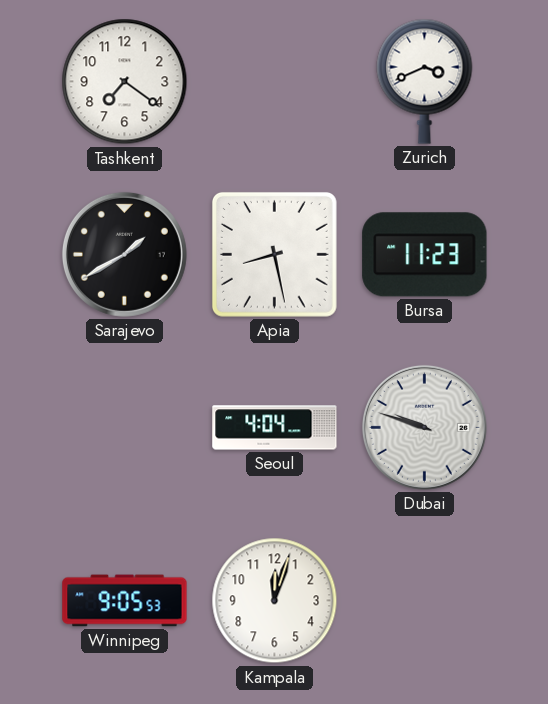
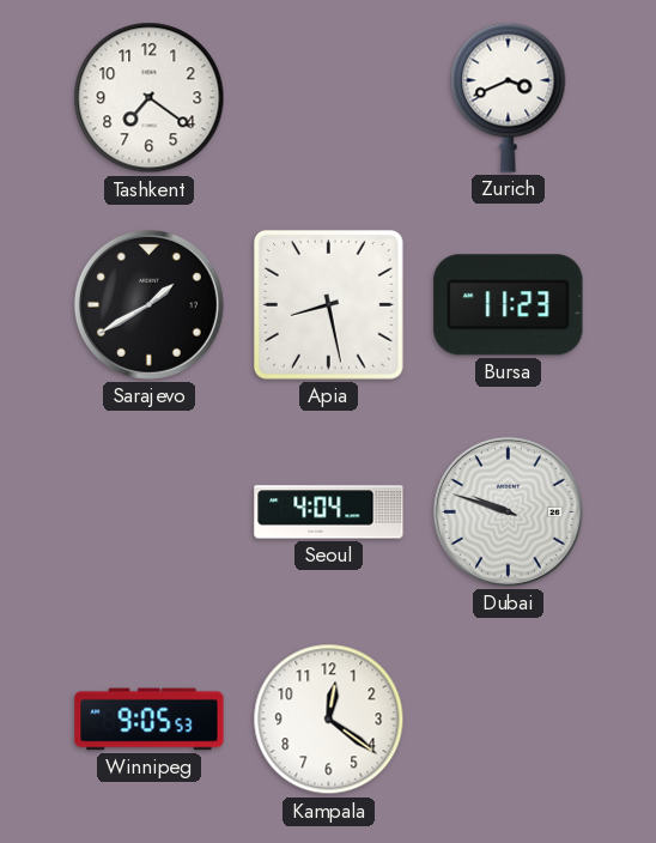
Kampala: 12:03 -> 12:21 (329, 720)
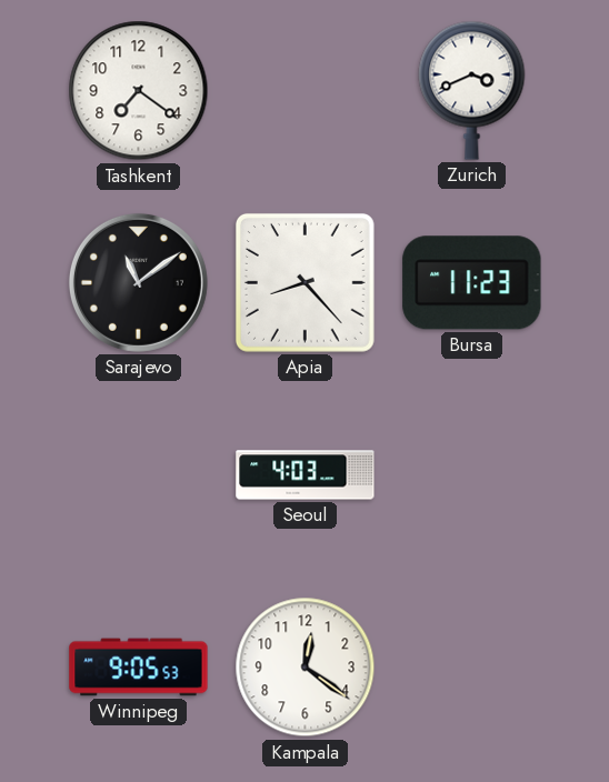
Sarajevo: 1:40 -> 11:09 (138, 282)
Apia: 8:28 -> 8:23 (304, 282)
Seoul: 4:04 -> 4:03 (306, 475)
Dubai: 9:48 -> none (508, 511)
